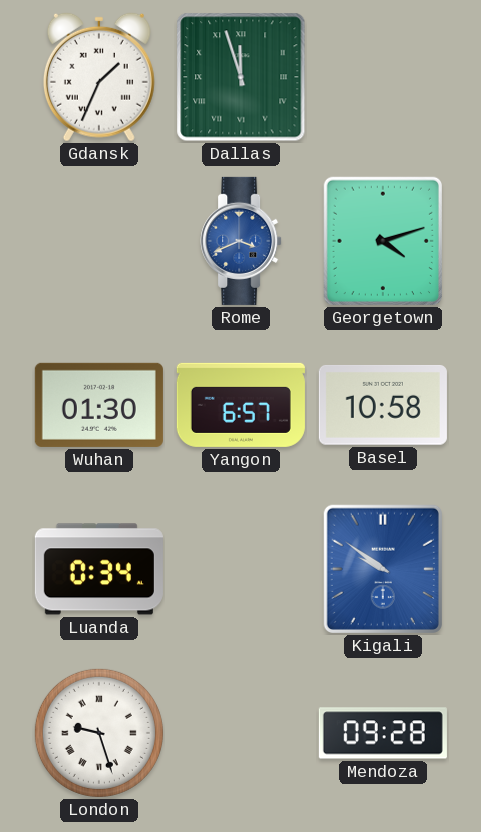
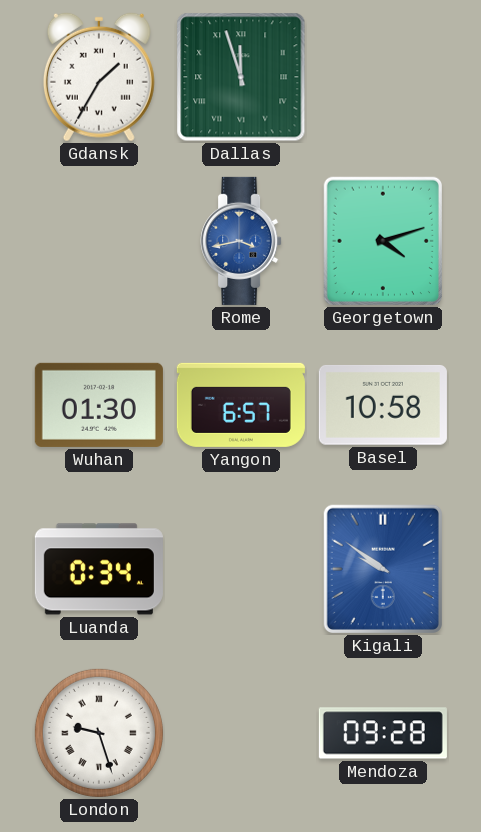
Gdansk: 1:34 -> 1:35 (99, 77)
Rome: 3:41 -> 3:43 (241, 241)
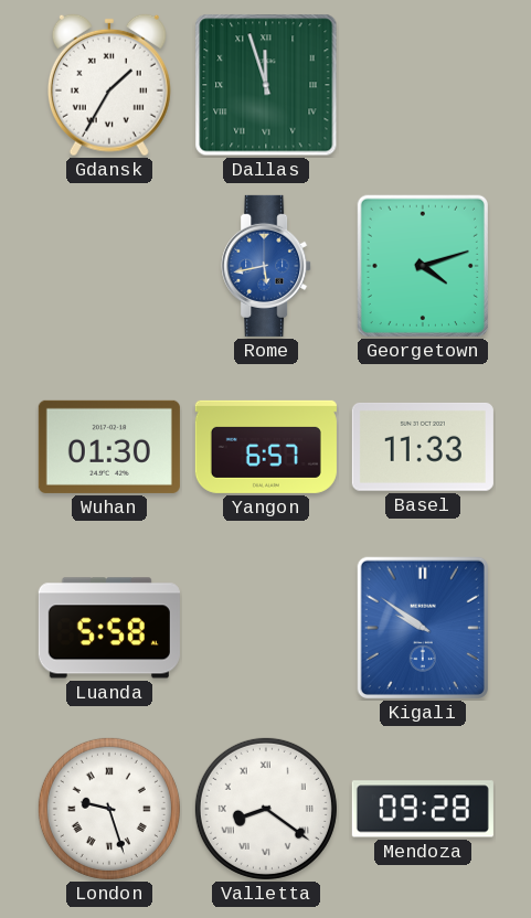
Rome: 3:43 -> 5:43 (266, 266)
Basel: 10:58 -> 11:33 (423, 447)
Luanda: 0:34 -> 5:58 (109, 628)
Valletta: none -> 8:21 (266, 809)
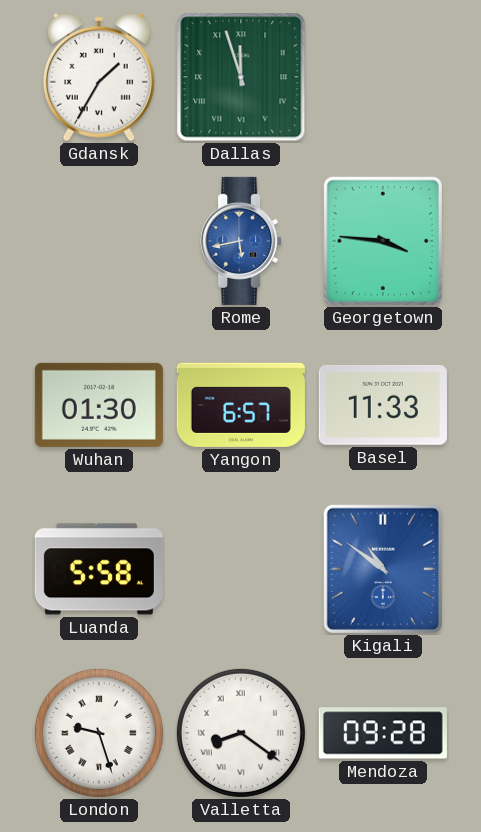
Georgetown: 4:12 -> 3:46 (383, 241)
Kigali: 9:51 -> 10:51 (383, 569)
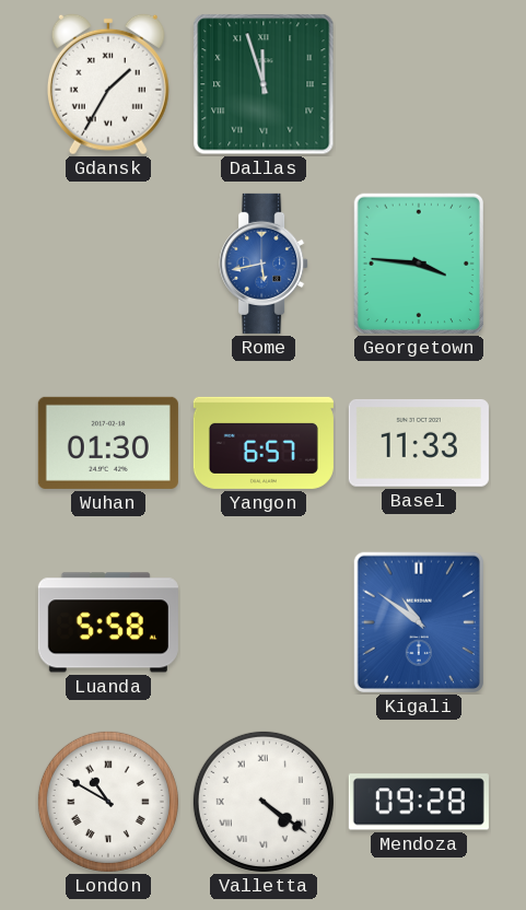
London: 9:27 -> 10:50 (108, 802)
Valletta: 8:21 -> 4:21 (264, 802)
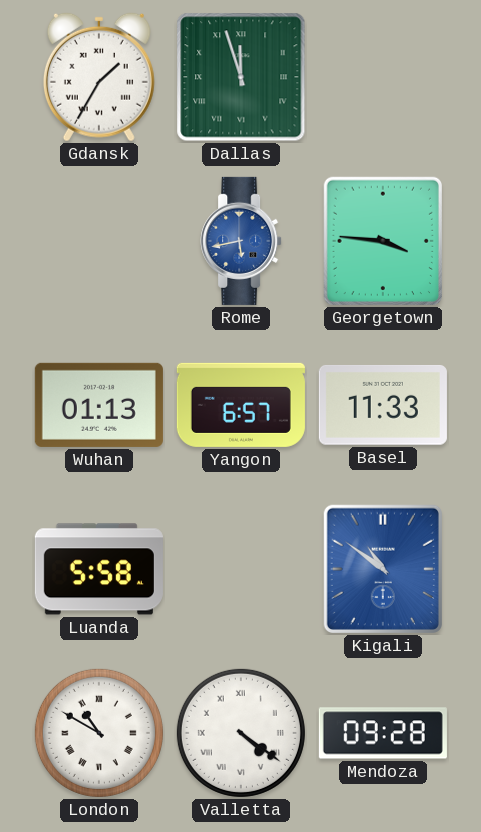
Wuhan: 01:30 -> 01:13 (99, 405)
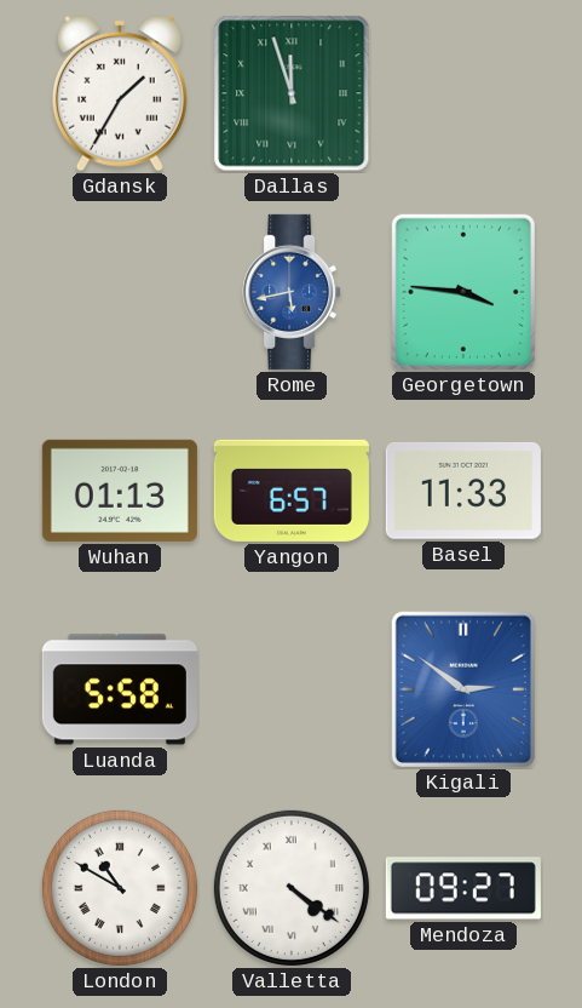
Kigali: 10:51 -> 2:51 (463, 689)
Mendoza: 09:28 -> 09:27 (463, 888)
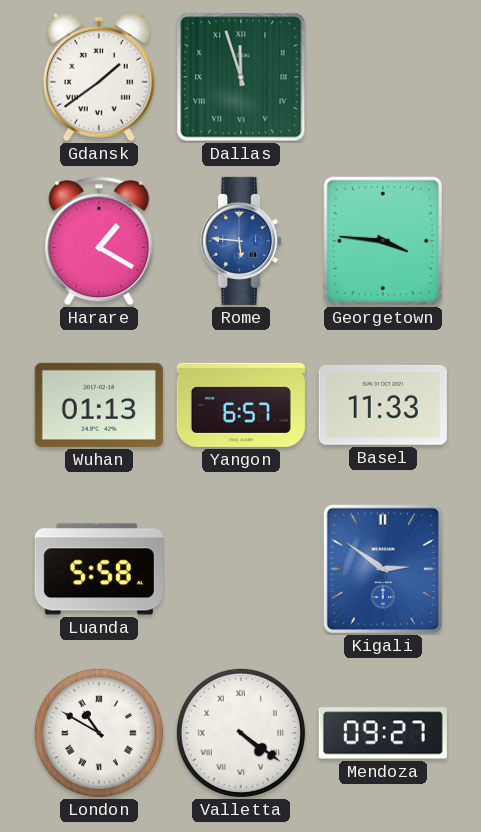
Gdansk: 1:35 -> 1:39 (99, 77)
Harare: none -> 1:20 (99, 241)
Rome: 5:43 -> 5:46 (241, 241)
